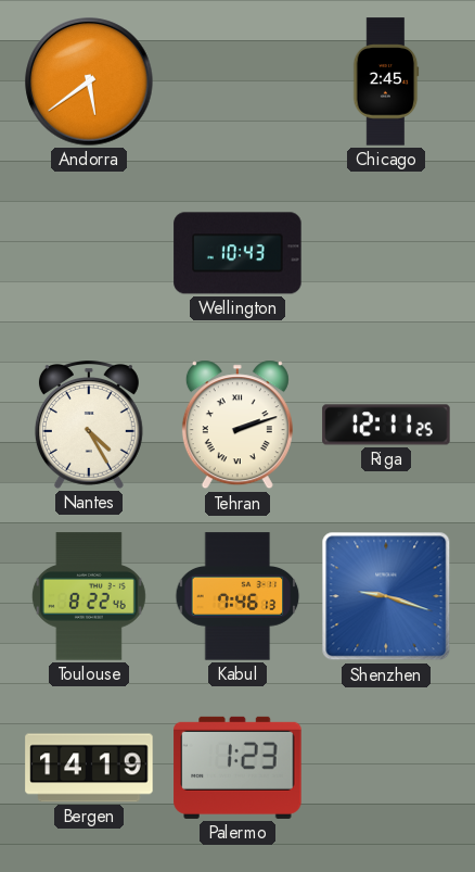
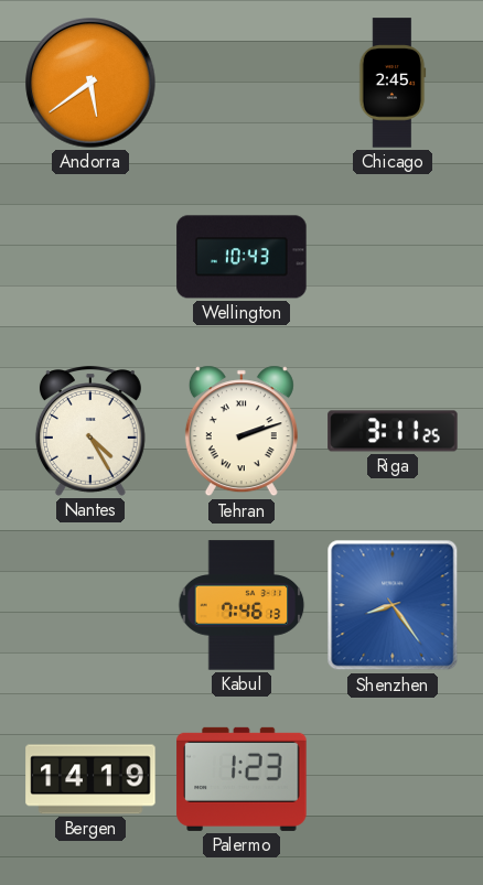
Riga: 12:11 -> 3:11 (393, 431)
Toulouse: 8:22 -> none (89, 596)
Shenzhen: 9:18 -> 8:24 (393, 605)
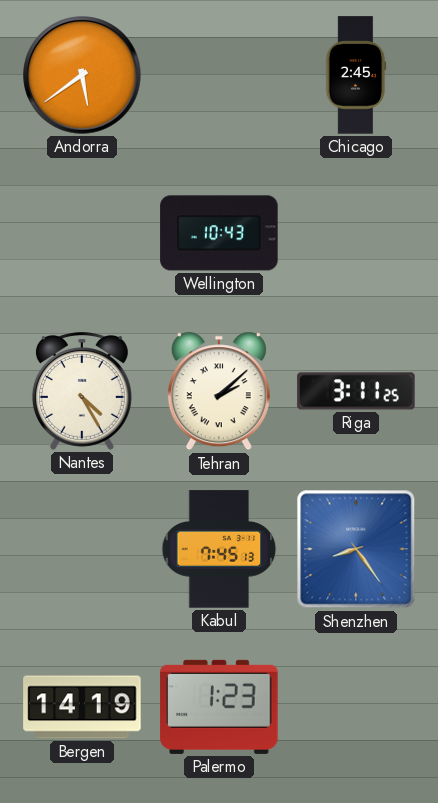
Tehran: 2:12 -> 2:08 (219, 391)
Kabul: 7:46 -> 7:45 (219, 549)
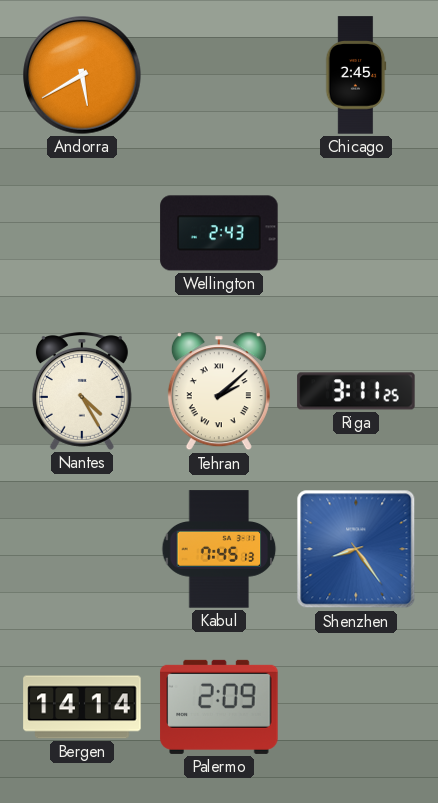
Andorra: 5:39 -> 5:40 (82, 75)
Wellington: 10:43 -> 2:43 (219, 233)
Bergen: 14:19 -> 14:14 (82, 707)
Palermo: 1:23 -> 2:09 (219, 707)
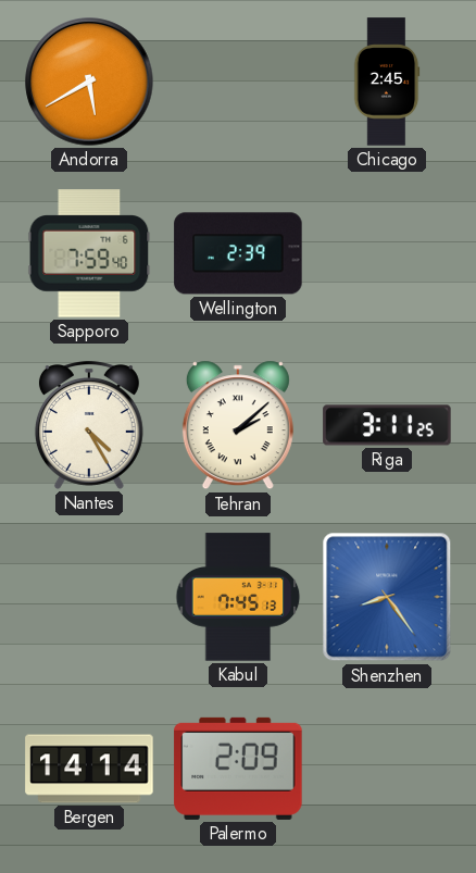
Sapporo: none -> 7:59 (89, 253)
Wellington: 2:43 -> 2:39 (238, 253)
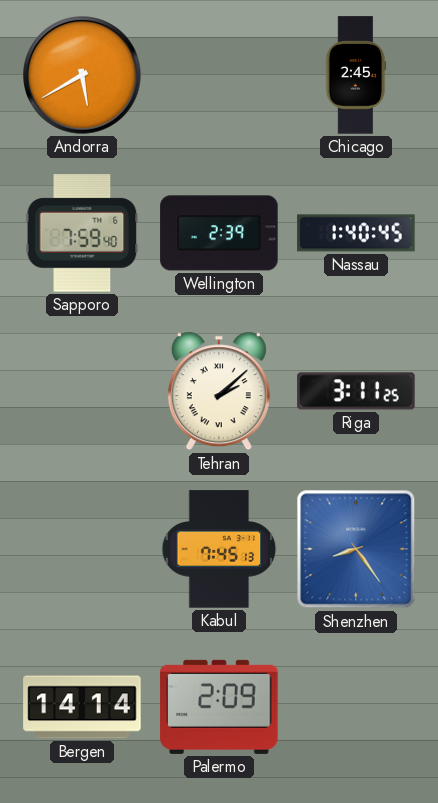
Nassau: none -> 1:40 (356, 233)
Nantes: 4:25 -> none (89, 425)
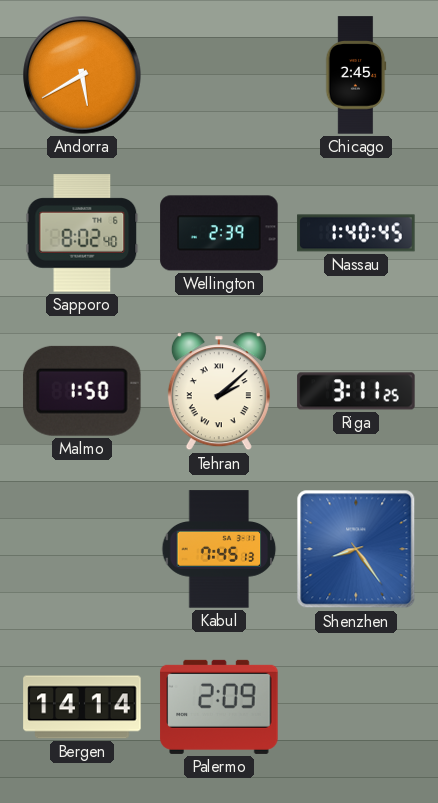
Sapporo: 7:59 -> 8:02 (82, 233)
Malmo: none -> 1:50 (82, 391)
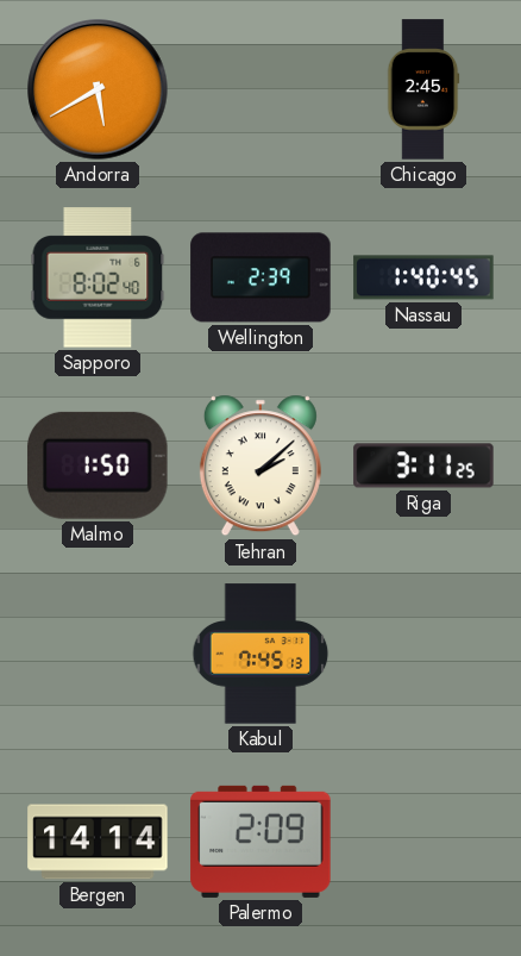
Shenzhen: 8:24 -> none (356, 549)
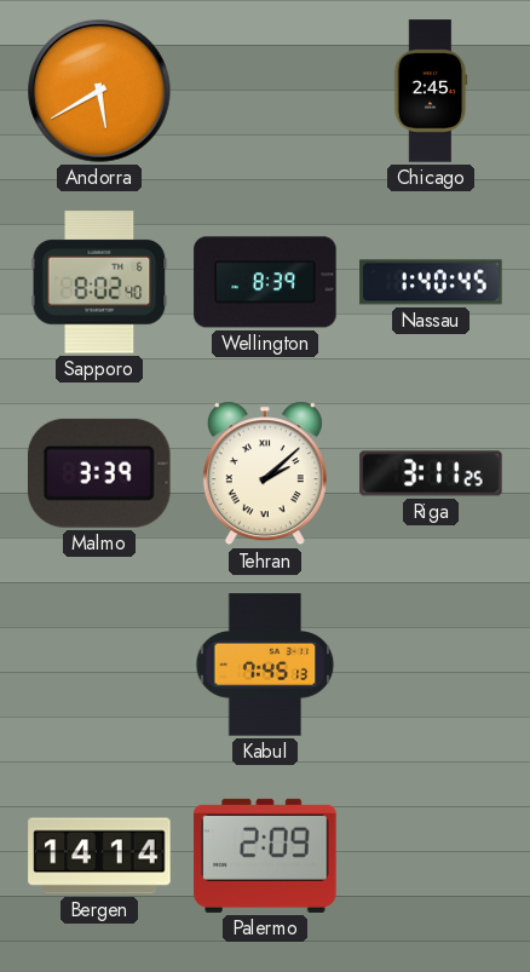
Wellington: 2:39 -> 8:39 (265, 282)
Malmo: 1:50 -> 3:39 (99, 473)
